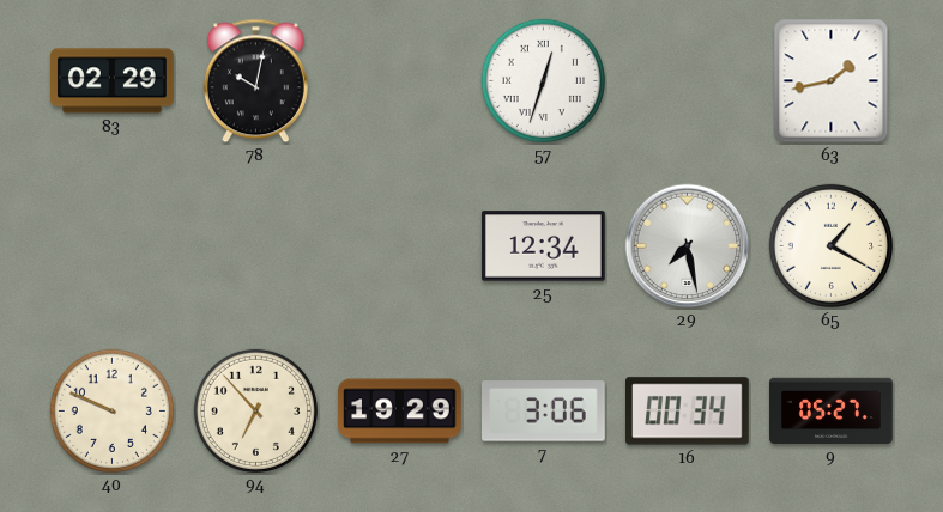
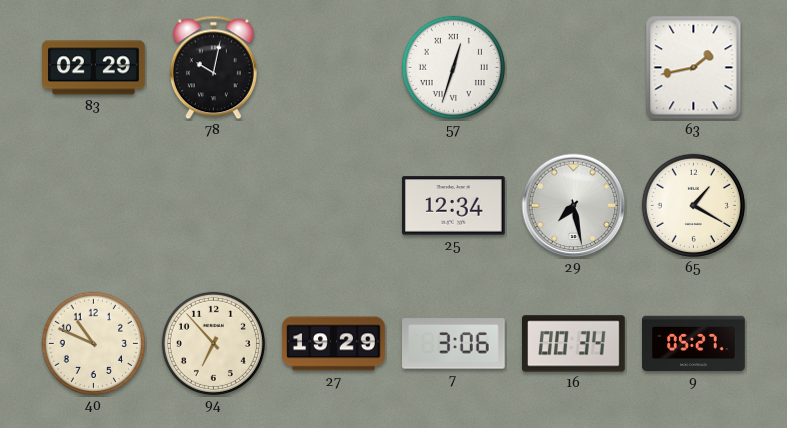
40: 9:49 -> 10:49 (93, 343)
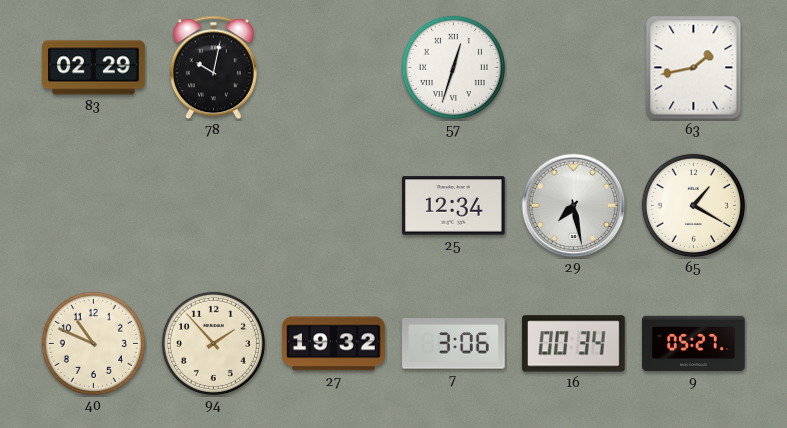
94: 6:53 -> 1:53 (213, 343)
27: 19:29 -> 19:32 (334, 344)
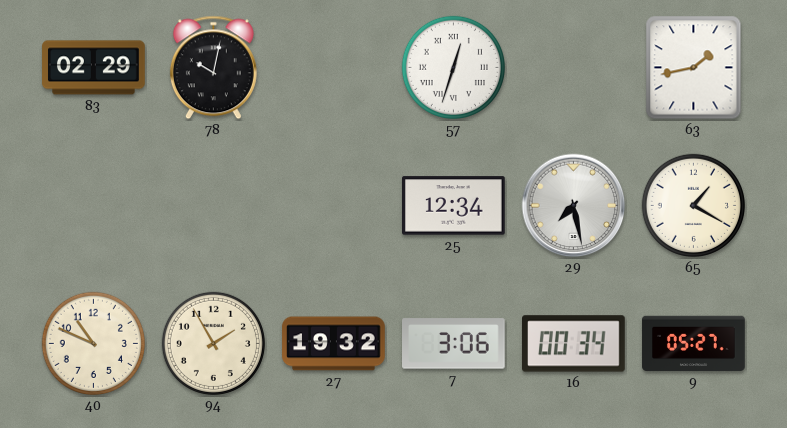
94: 1:53 -> 1:55 (213, 343)
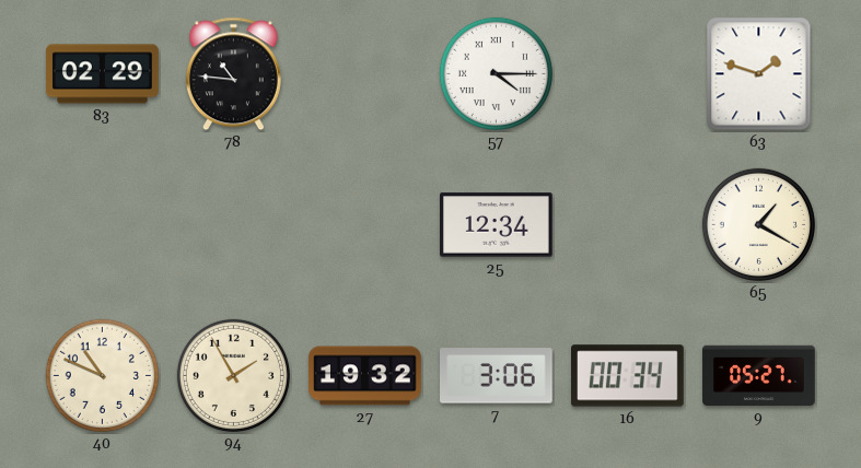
78: 10:02 -> 10:46 (233, 74)
57: 12:33 -> 4:15 (496, 73)
63: 1:43 -> 1:48 (759, 74)
29: 7:28 -> none (574, 206)
